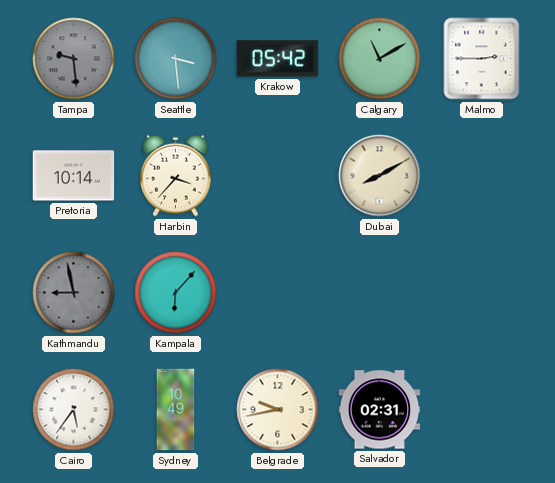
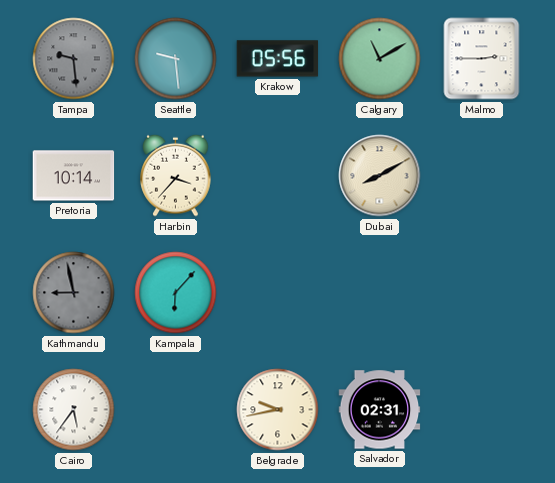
Seattle: 3:29 -> 9:29 (176, 59)
Krakow: 05:42 -> 05:56 (278, 59)
Sydney: 10:49 -> none (176, 410)
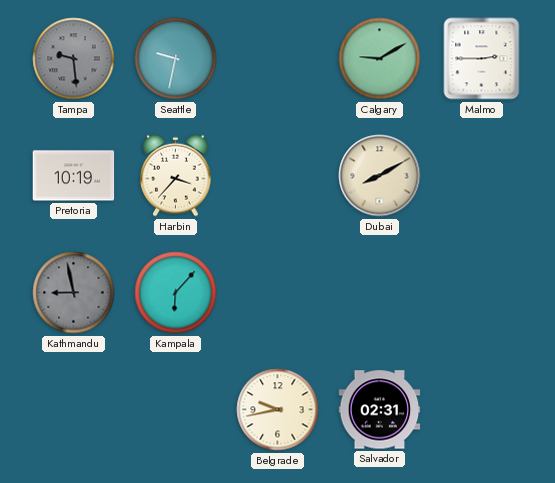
Seattle: 9:29 -> 9:32 (176, 59)
Krakow: 05:56 -> none (278, 59)
Calgary: 11:10 -> 9:10 (380, 59)
Pretoria: 10:14 -> 10:19 (74, 176)
Cairo: 5:36 -> none (74, 410)
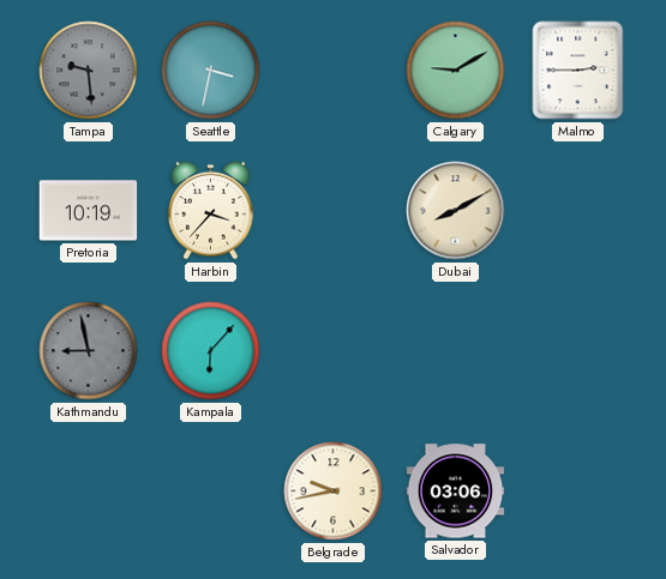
Seattle: 9:32 -> 3:32 (211, 71)
Salvador: 02:31 -> 03:06 (456, 491)
